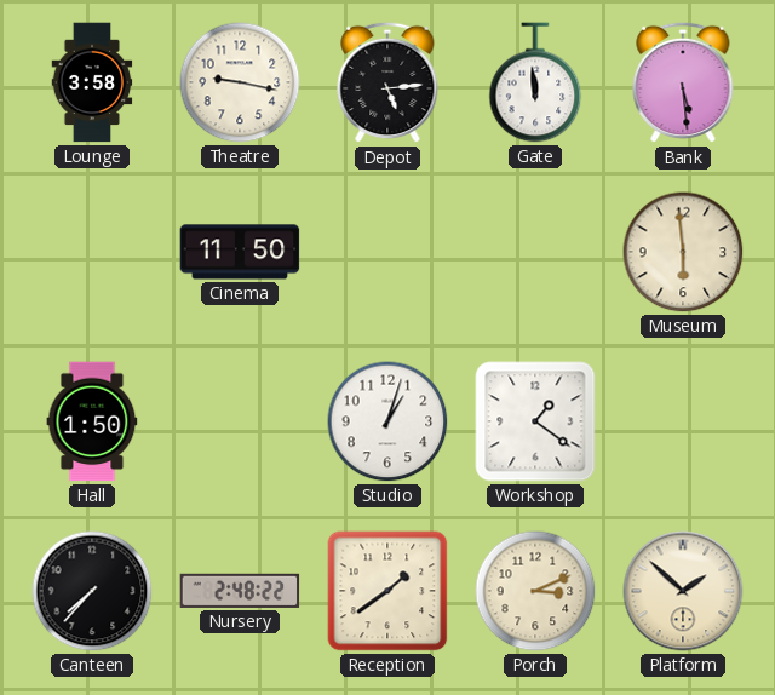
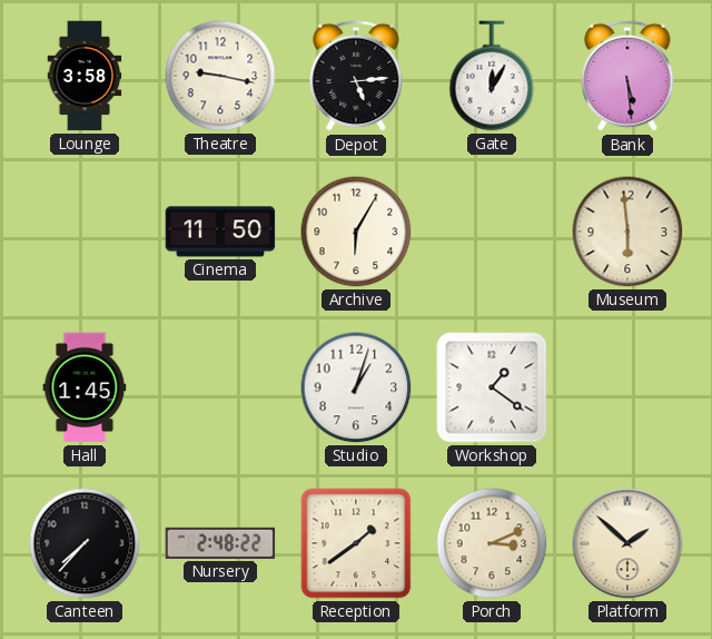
Gate: 11:59 -> 12:05 (492, 76)
Archive: none -> 6:05 (356, 232)
Hall: 1:50 -> 1:45 (85, 387)
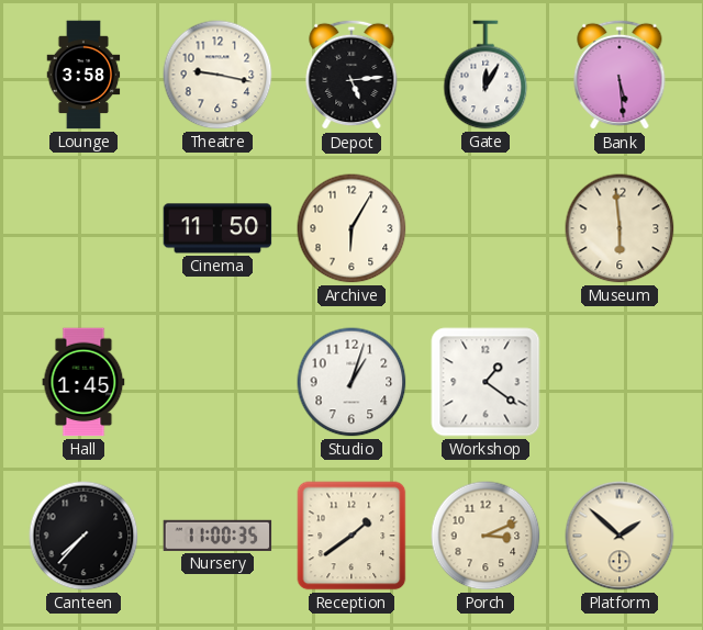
Nursery: 2:48 -> 11:00 (217, 536)
